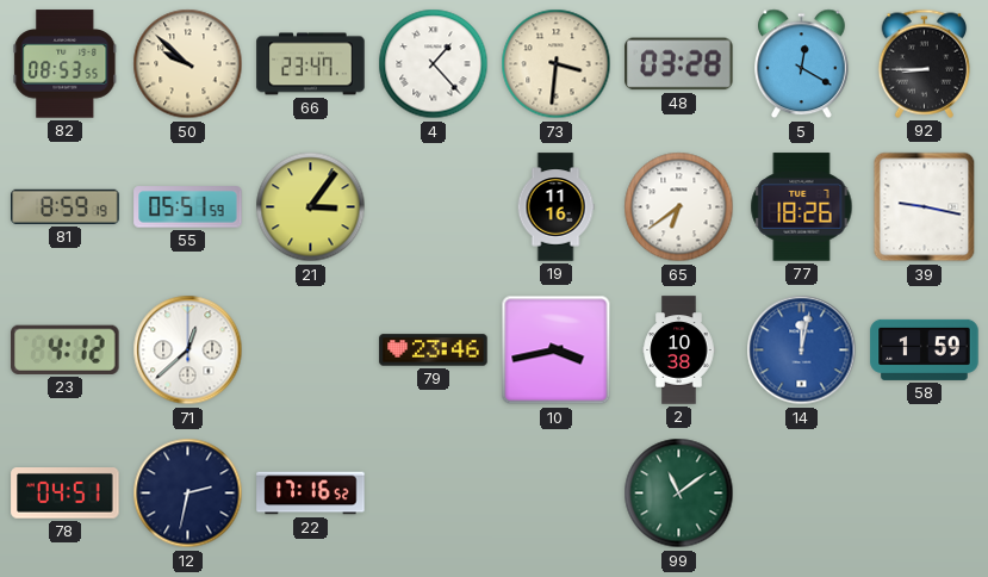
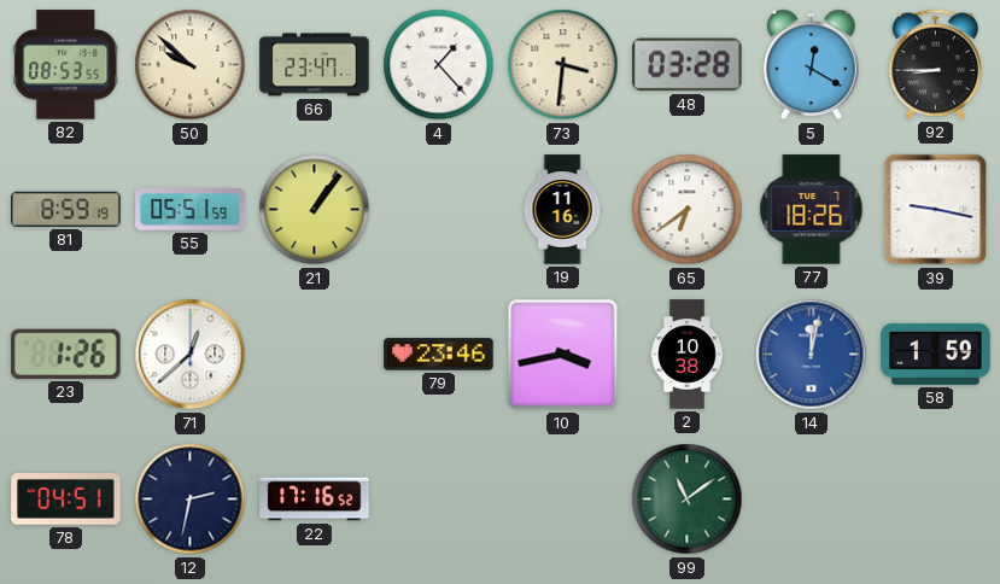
21: 3:06 -> 1:06 (315, 210)
23: 4:12 -> 1:26 (66, 354)
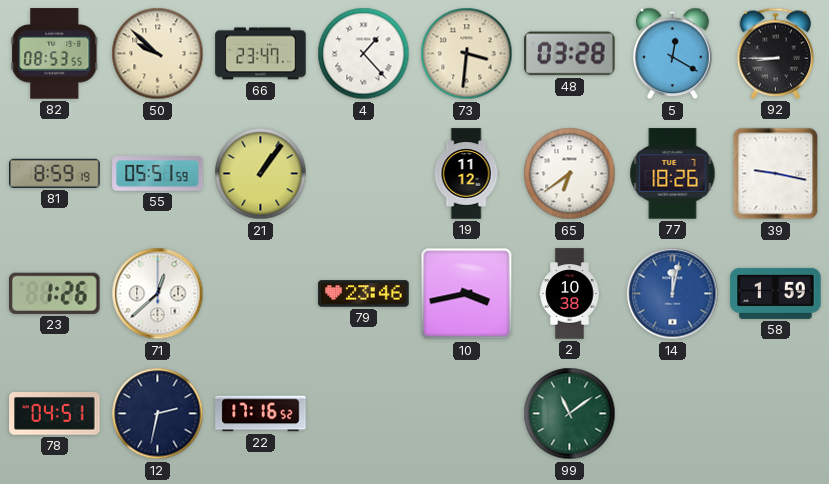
19: 11:16 -> 11:12 (466, 174)
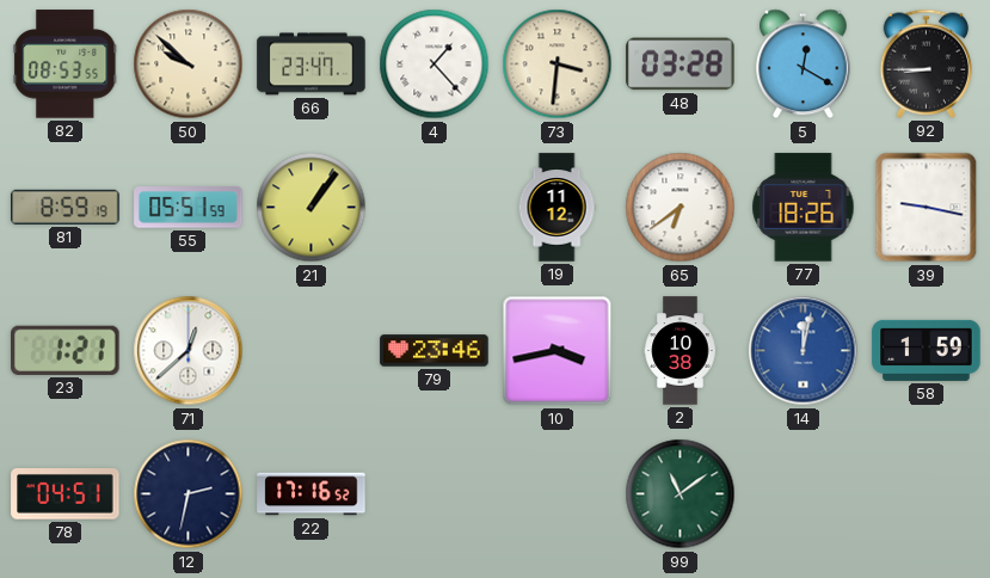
23: 1:26 -> 1:21 (66, 350)
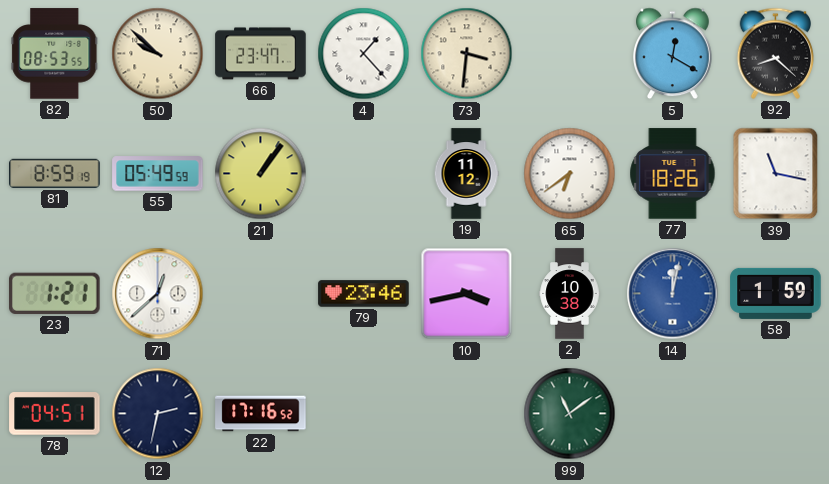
48: 03:28 -> none (681, 64)
92: 8:45 -> 8:22 (776, 53)
55: 05:51 -> 05:49 (158, 174)
39: 9:17 -> 11:17 (776, 174)
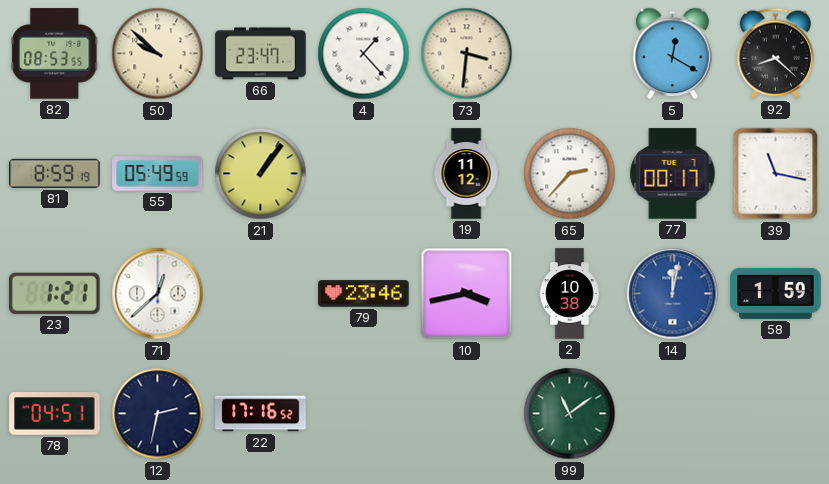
65: 6:39 -> 2:37 (570, 174)
77: 18:26 -> 00:17 (673, 174)
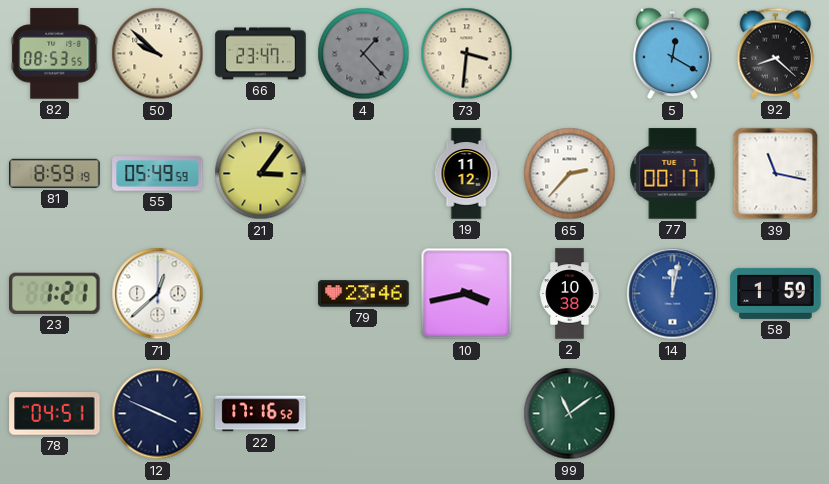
4 dial: white -> grey (364, 54)
21: 1:06 -> 3:06 (261, 174)
12: 2:32 -> 3:49 (158, 414)
